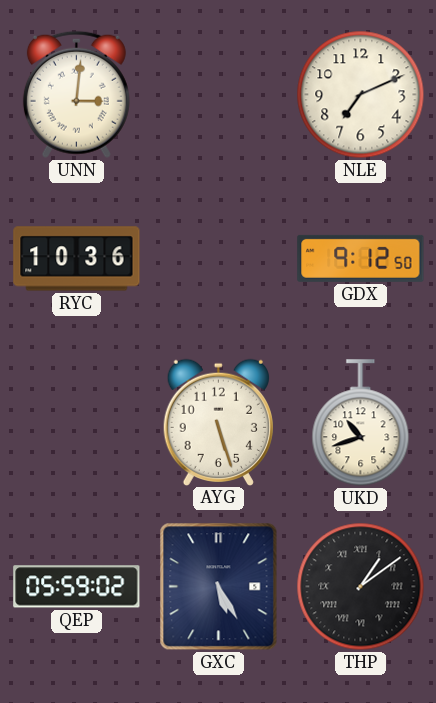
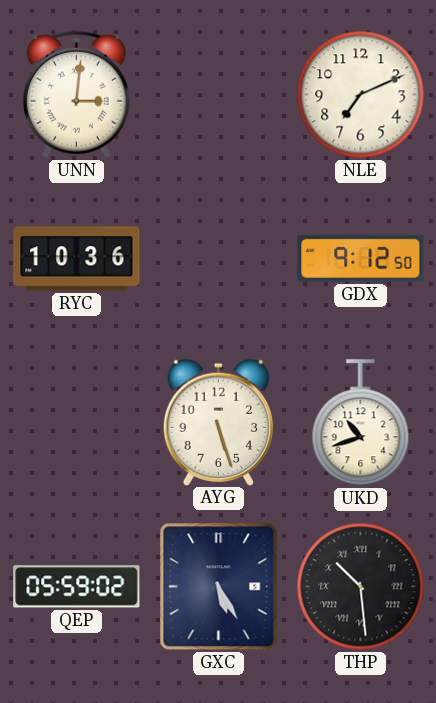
THP: 1:09 -> 10:29 (361, 587)
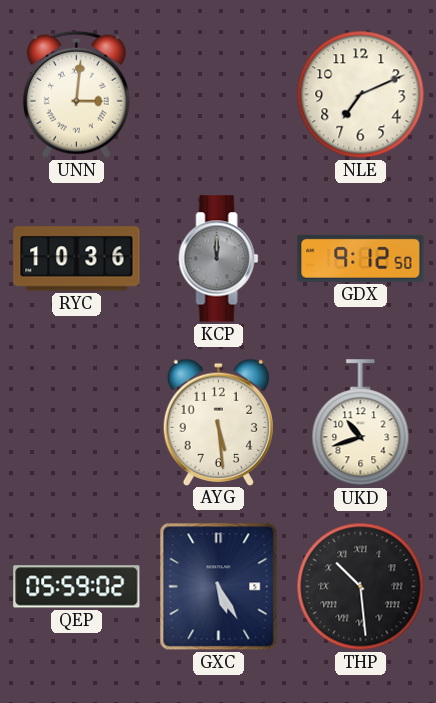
KCP: none -> 12:00 (219, 259)
AYG: 5:27 -> 5:29 (218, 422)
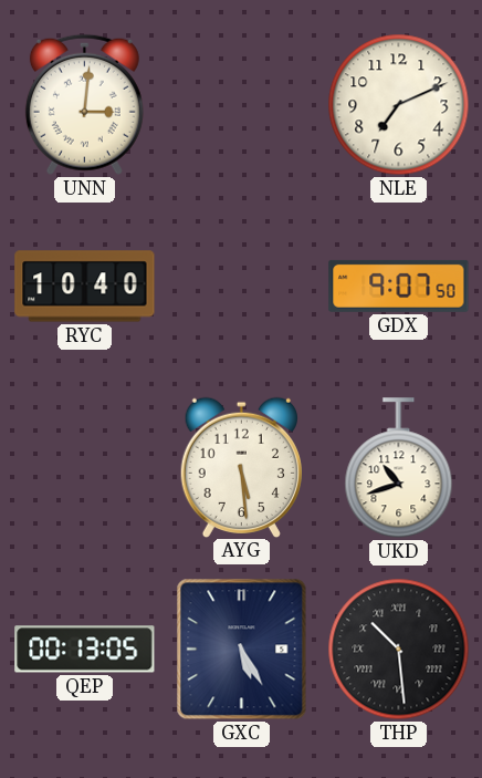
RYC: 10:36 -> 10:40 (85, 287)
KCP: 12:00 -> none (219, 259)
GDX: 9:12 -> 9:07 (399, 286)
QEP: 05:59 -> 00:13 (85, 650)
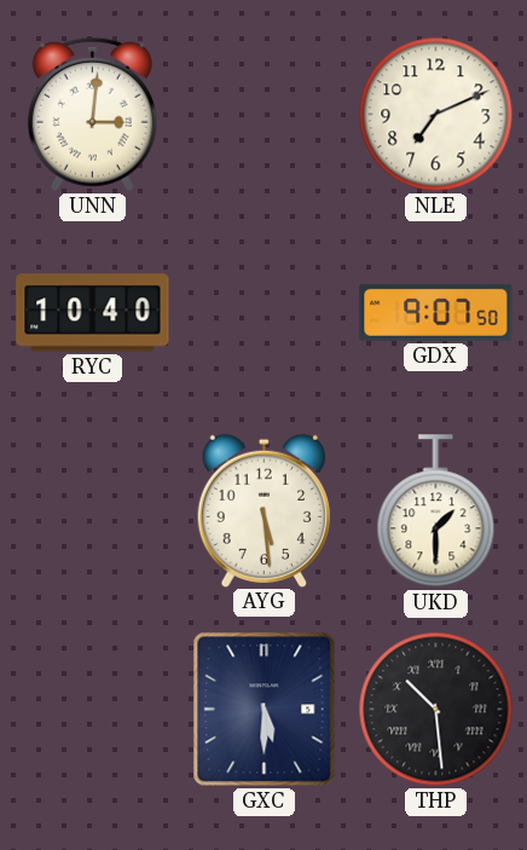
UKD: 10:42 -> 1:30 (436, 511)
QEP: 00:13 -> none (85, 650)
GXC: 5:25 -> 5:30 (265, 710)
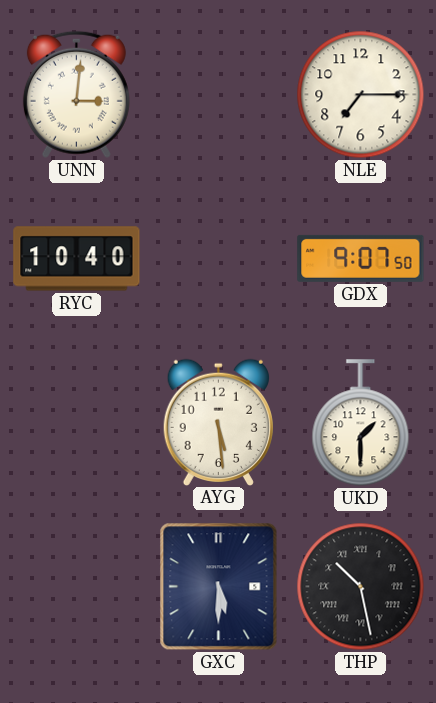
NLE: 7:11 -> 7:15 (361, 95)
THP: 10:29 -> 10:28 (361, 587)
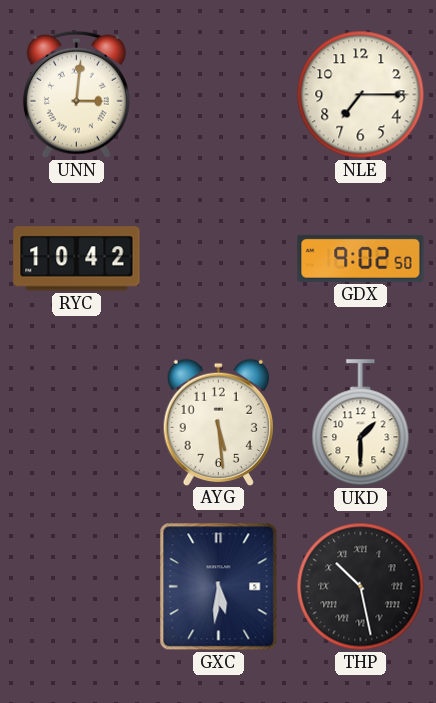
RYC: 10:40 -> 10:42 (77, 259)
GDX: 9:07 -> 9:02 (361, 258)
GXC: 5:30 -> 5:31 (219, 587)
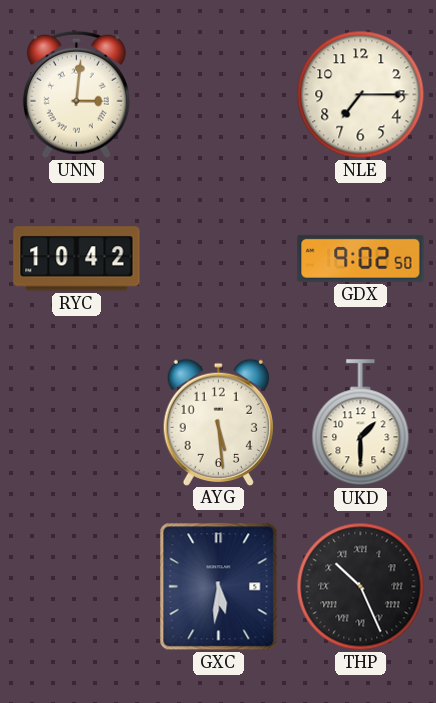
THP: 10:28 -> 10:26 (361, 587)
